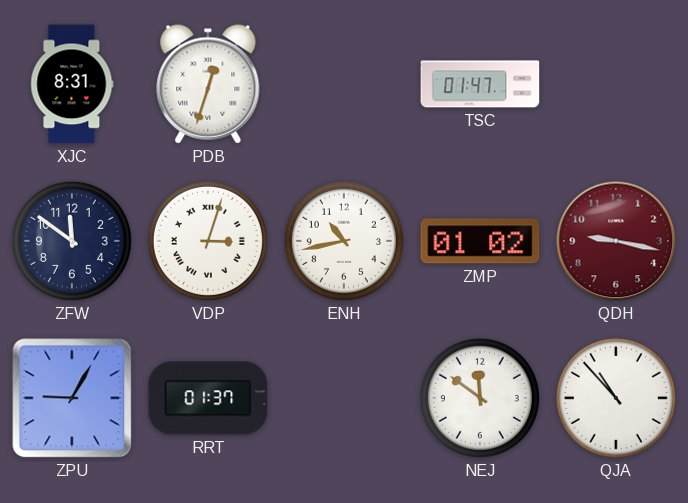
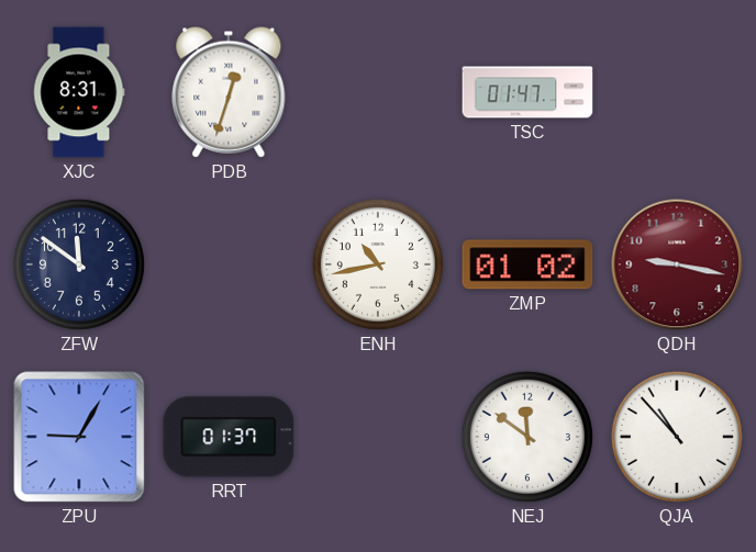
VDP: 3:03 -> none (208, 241)
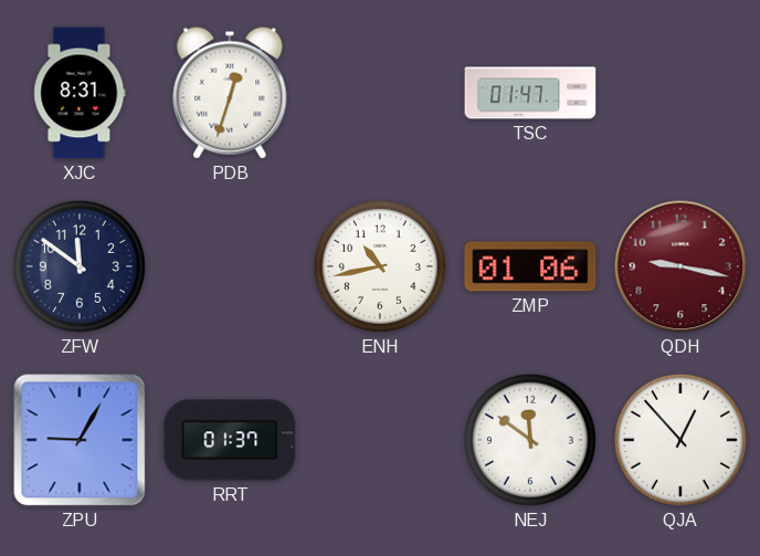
ZMP: 01:02 -> 01:06 (530, 266)
QJA: 10:53 -> 12:53 (680, 440)
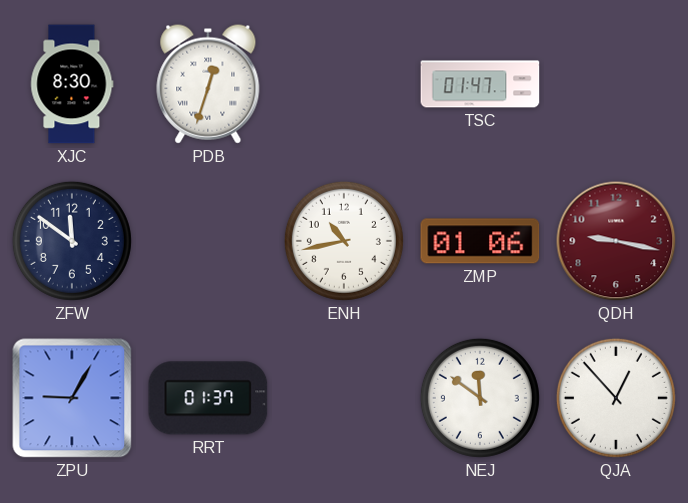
XJC: 8:31 -> 8:30 (72, 84)
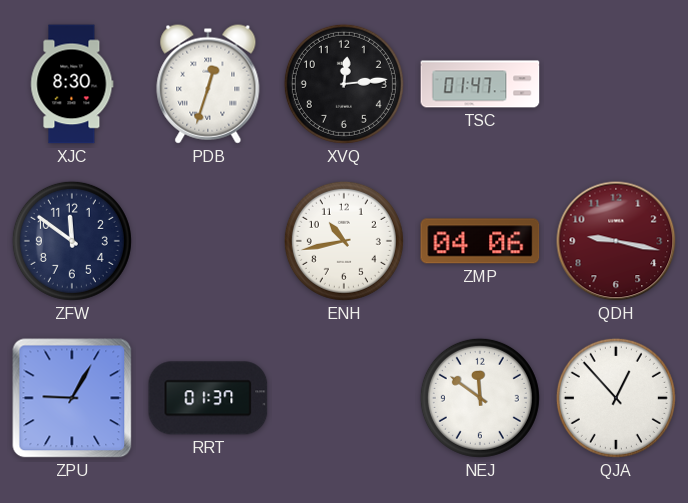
XVQ: none -> 12:14 (344, 84)
ZMP: 01:06 -> 04:06 (480, 241)
